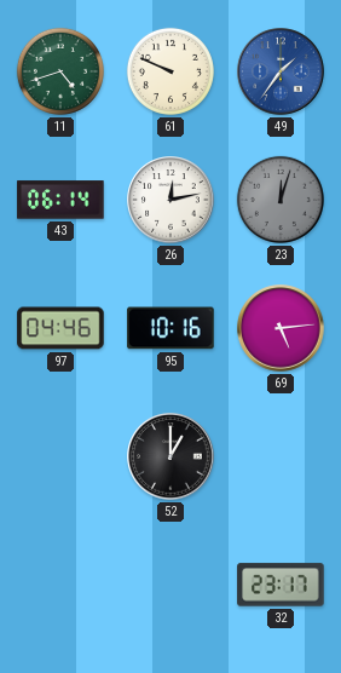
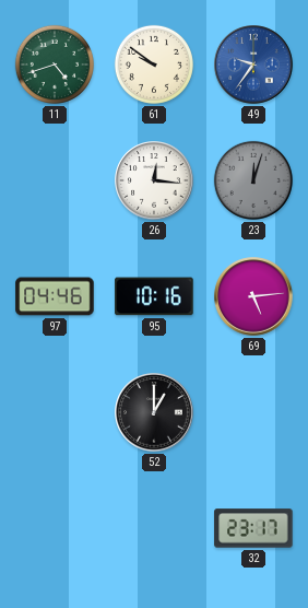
61: 9:49 -> 9:51 (154, 65)
49: 1:36 -> 9:36 (253, 65)
43: 06:14 -> none (60, 200)
26: 12:13 -> 12:16 (154, 180)
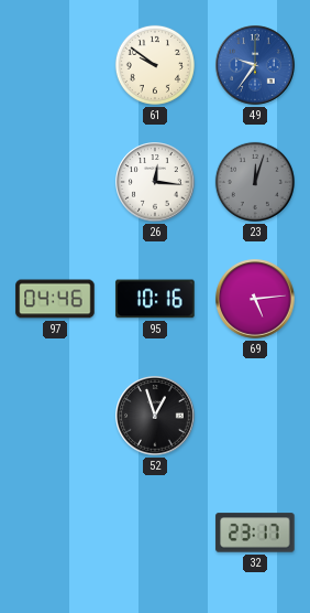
11: 4:42 -> none (55, 65)
52: 1:00 -> 12:57 (155, 416)
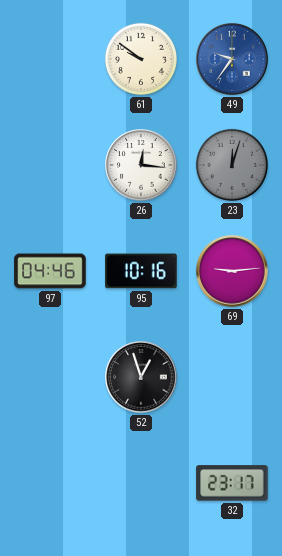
69: 5:14 -> 9:14 (232, 271)
